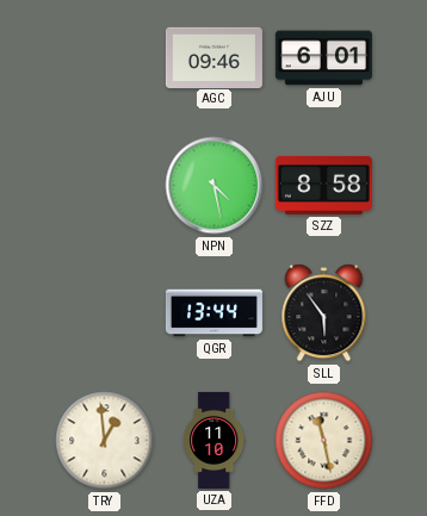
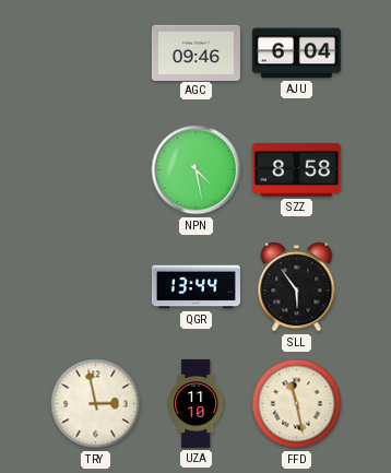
AJU: 6:01 -> 6:04 (296, 54)
TRY: 12:59 -> 2:58 (96, 404)
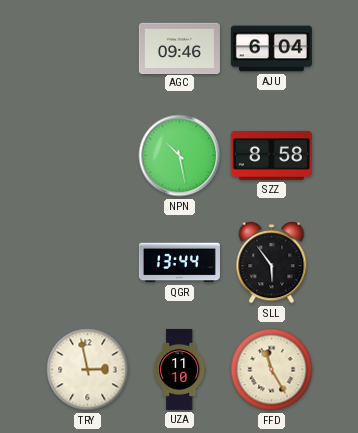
NPN: 4:28 -> 10:28 (180, 156)
FFD: 11:28 -> 11:25 (272, 370)
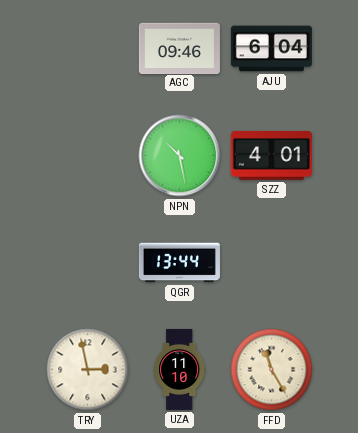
SZZ: 8:58 -> 4:01 (271, 155)
SLL: 5:54 -> none (272, 263)
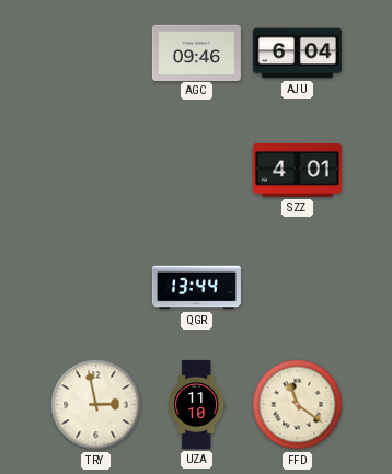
NPN: 10:28 -> none (180, 156)
FFD: 11:25 -> 11:21 (298, 405)
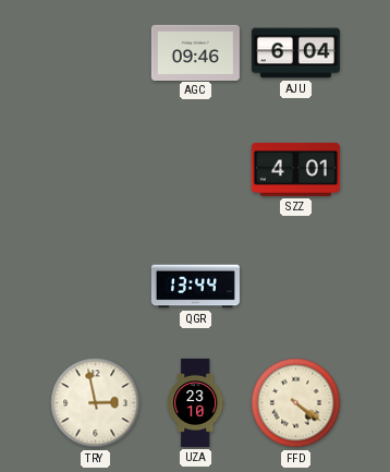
UZA: 11:10 -> 23:10 (196, 402)
FFD: 11:21 -> 4:21 (296, 403)
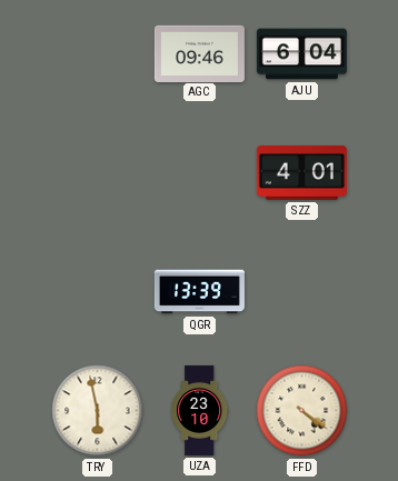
QGR: 13:44 -> 13:39 (199, 292)
TRY: 2:58 -> 5:58 (98, 411)
